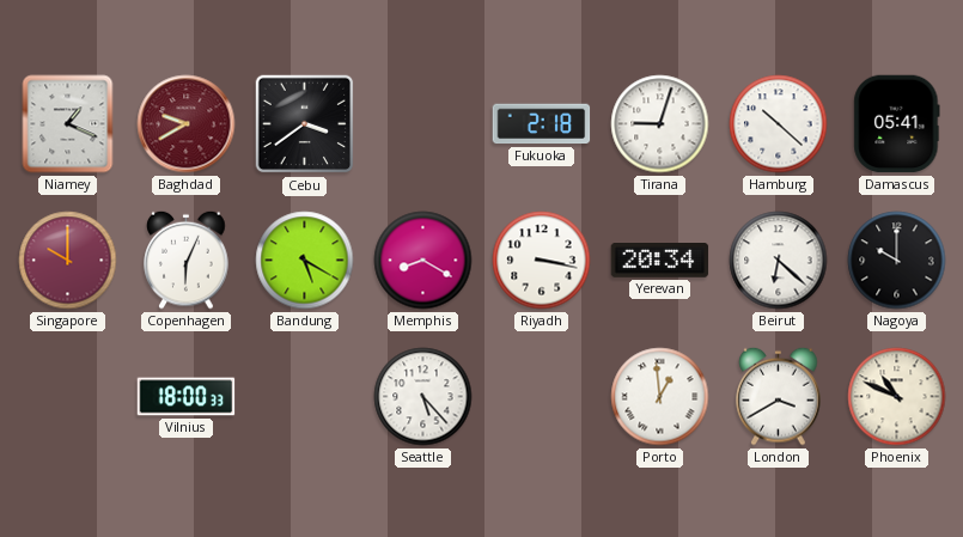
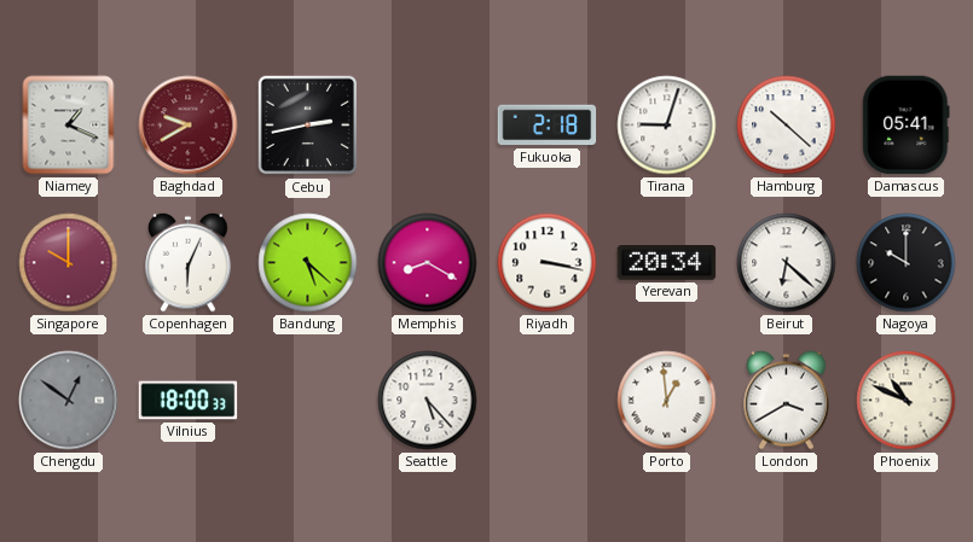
Cebu: 3:39 -> 2:43 (308, 126)
Bandung: 5:20 -> 5:22 (308, 263)
Chengdu: none -> 12:51 (69, 401)
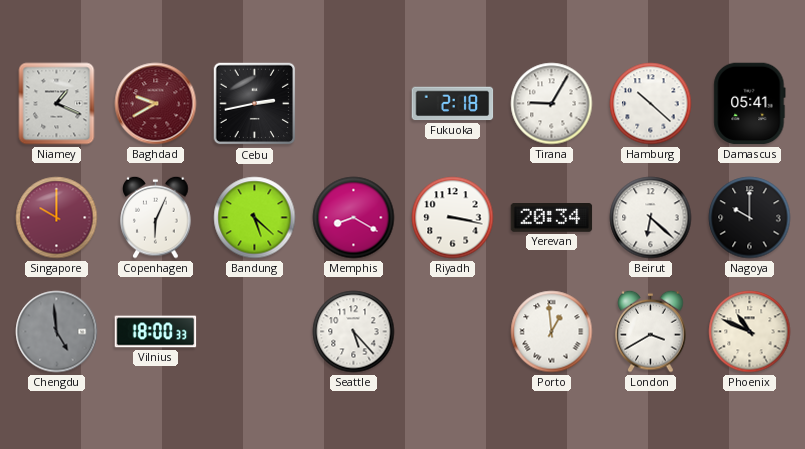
Tirana: 9:03 -> 9:05 (552, 104)
Chengdu: 12:51 -> 4:59 (57, 332)
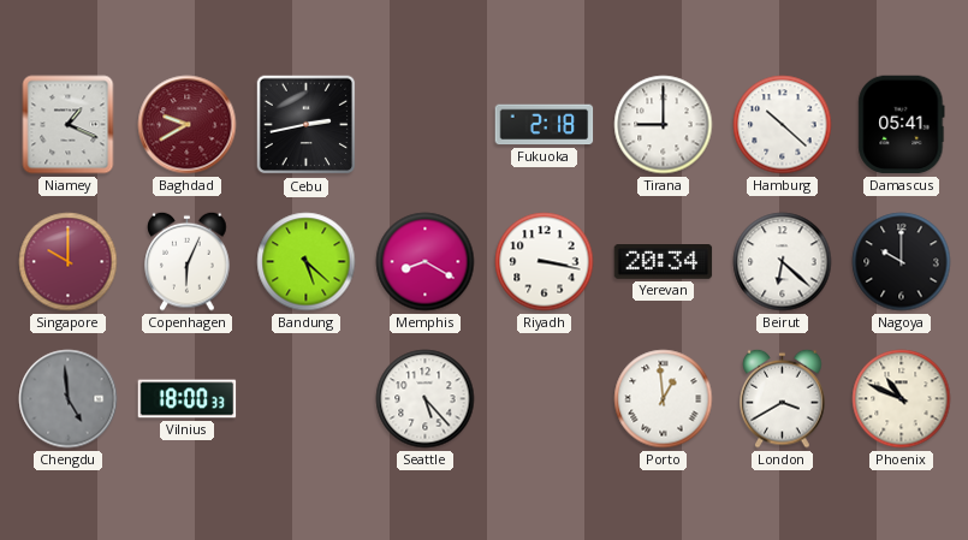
Tirana: 9:05 -> 9:00 (664, 125)
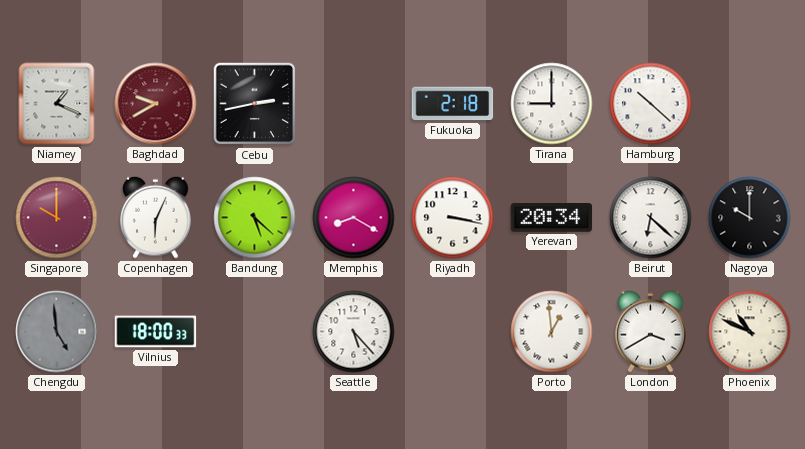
Damascus: 05:41 -> none (902, 125)
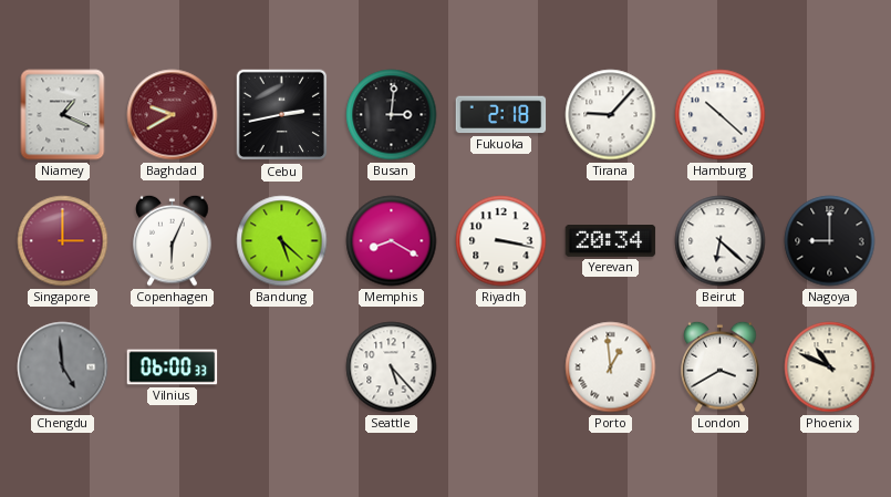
Busan: none -> 3:01 (392, 115)
Tirana: 9:00 -> 9:07 (611, 115)
Singapore: 10:00 -> 3:00 (63, 241)
Nagoya: 10:00 -> 9:00 (830, 241)
Vilnius: 18:00 -> 06:00 (173, 367)
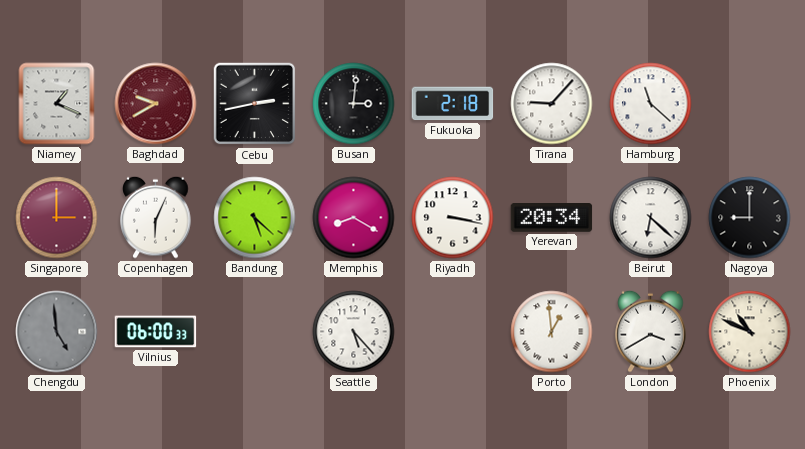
Hamburg: 10:22 -> 11:22 (651, 104)
